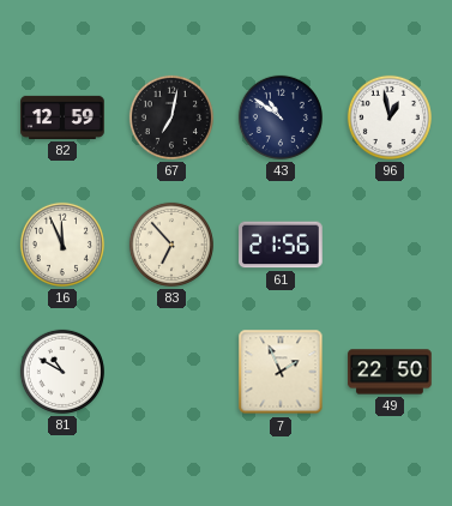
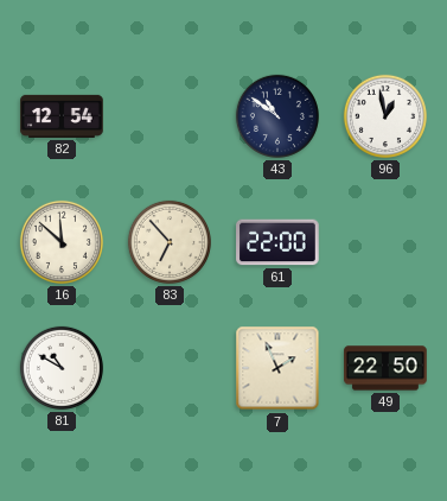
82: 12:59 -> 12:54 (62, 116)
67: 7:02 -> none (171, 118)
16: 11:56 -> 11:52 (62, 242)
61: 21:56 -> 22:00 (277, 242)
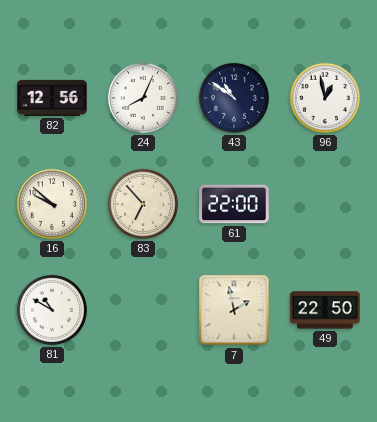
82: 12:54 -> 12:56 (52, 98)
24: none -> 8:04 (143, 98)
16: 11:52 -> 9:52 (52, 204)
7: 1:56 -> 1:58 (234, 310)
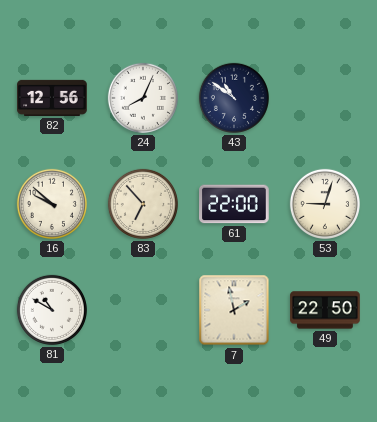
96: 12:58 -> none (325, 98)
53: none -> 9:03 (325, 204)
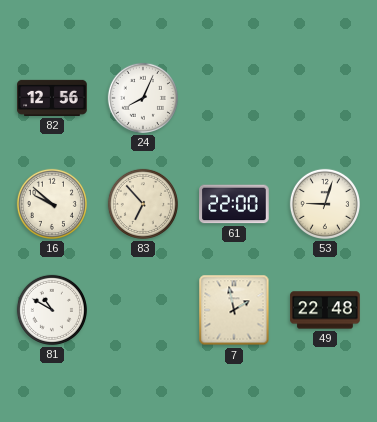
43: 10:51 -> none (234, 98)
49: 22:50 -> 22:48 (325, 310)
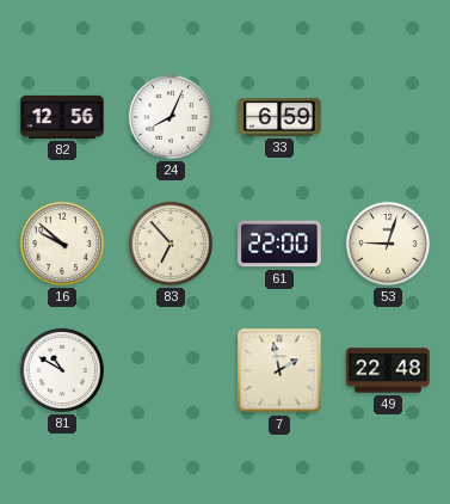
33: none -> 6:59 (279, 117)
